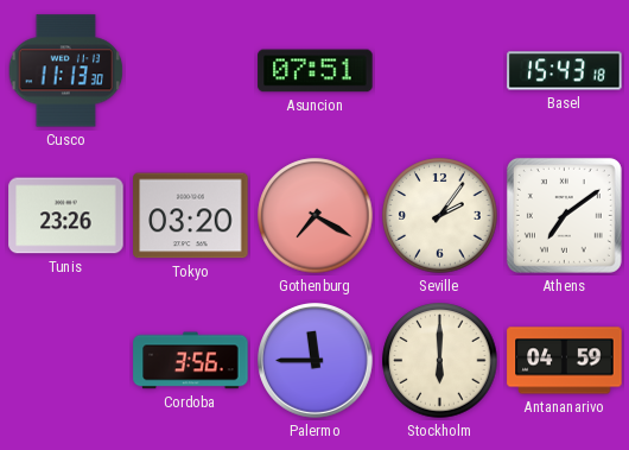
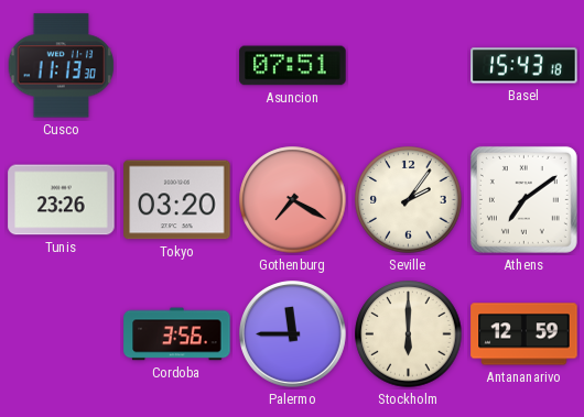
Antananarivo: 04:59 -> 12:59 (524, 334)
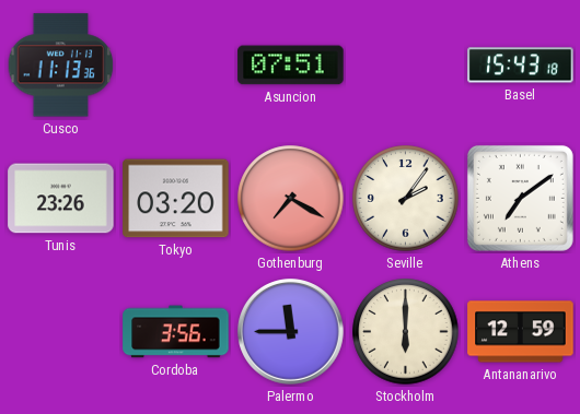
Cusco: 11:13:30 -> 11:13:36 (61, 66)
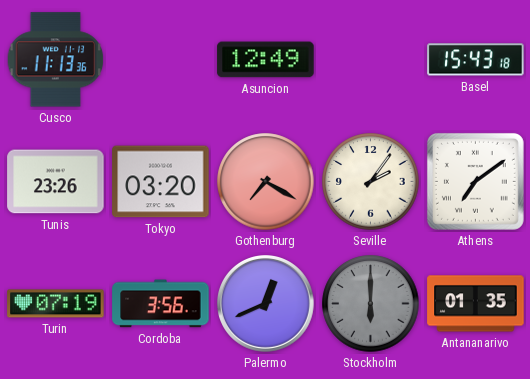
Asuncion: 07:51 -> 12:49 (266, 60)
Turin: none -> 07:19 (56, 304)
Palermo: 11:45 -> 12:41 (266, 304)
Stockholm dial: cream -> grey (371, 304)
Antananarivo: 12:59 -> 01:35 (476, 304)
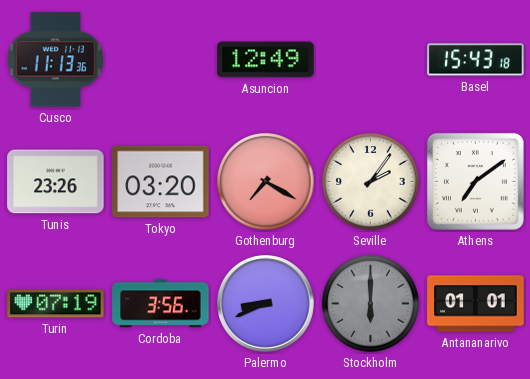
Palermo: 12:41 -> 8:41 (266, 304)
Antananarivo: 01:35 -> 01:01 (476, 304)
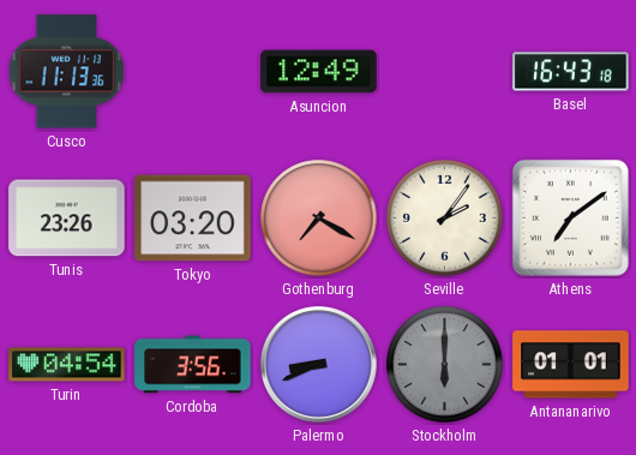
Basel: 15:43 -> 16:43 (571, 72)
Turin: 07:19 -> 04:54 (67, 365)
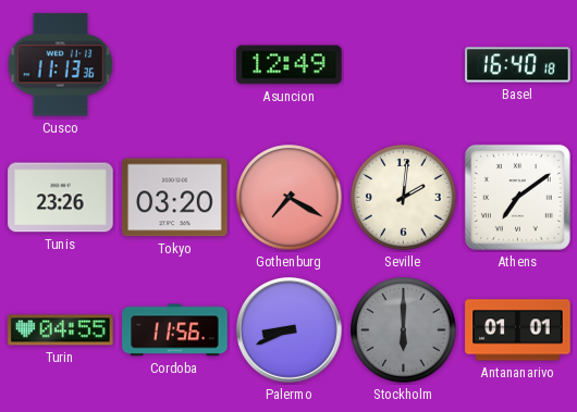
Basel: 16:43 -> 16:40 (518, 65)
Seville: 2:06 -> 2:01 (404, 198)
Turin: 04:54 -> 04:55 (61, 330)
Cordoba: 3:56 -> 11:56 (175, 330)
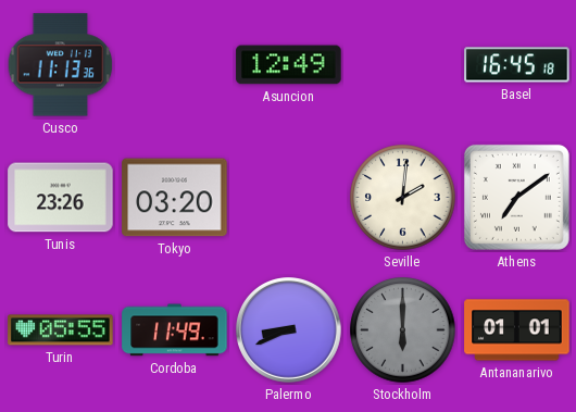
Basel: 16:40 -> 16:45 (517, 65)
Gothenburg: 7:20 -> none (290, 198)
Turin: 04:55 -> 05:55 (61, 330)
Cordoba: 11:56 -> 11:49 (175, 330)
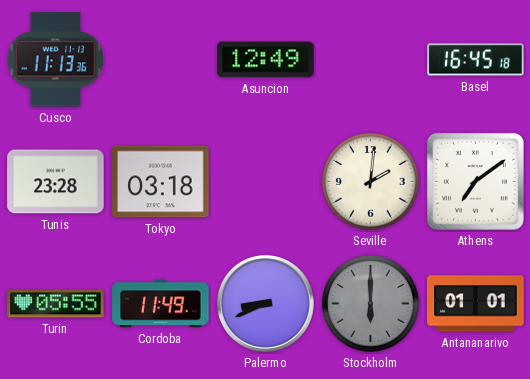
Tunis: 23:26 -> 23:28 (56, 182)
Tokyo: 03:20 -> 03:18 (161, 182)
